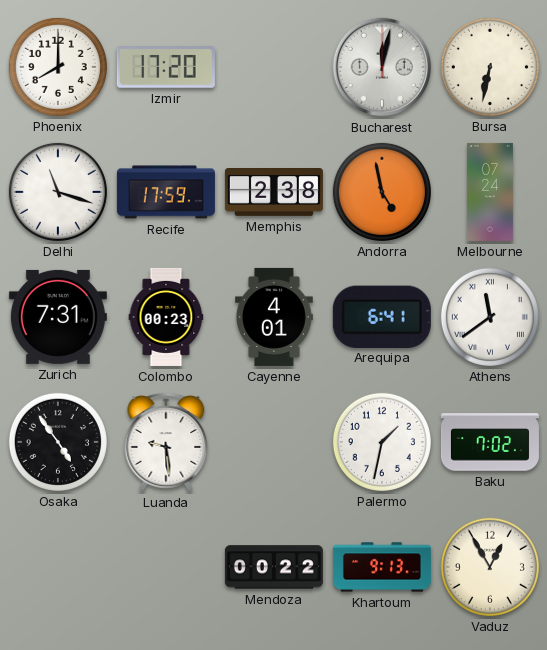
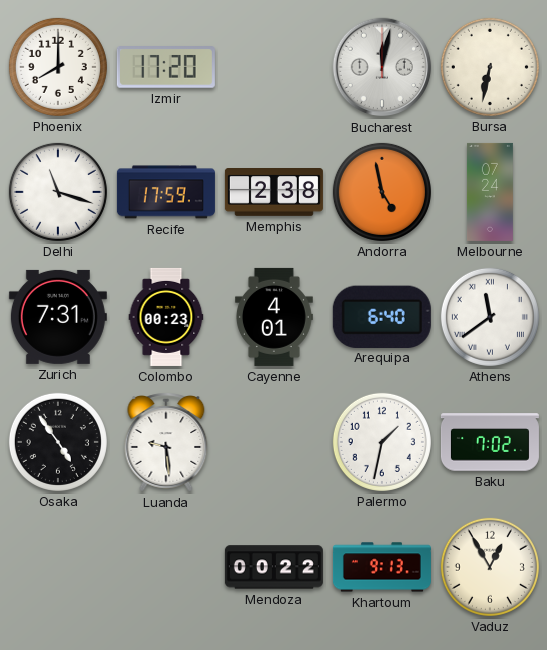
Arequipa: 6:41 -> 6:40 (382, 316)
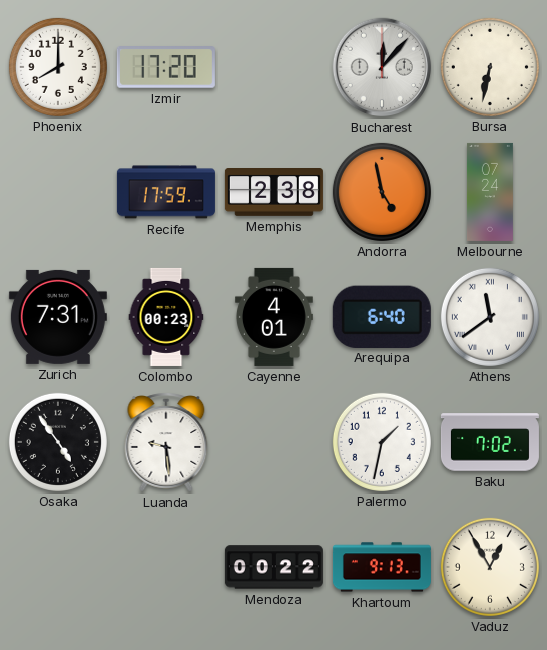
Bucharest: 12:02 -> 12:07 (382, 67)
Delhi: 11:18 -> none (58, 192)
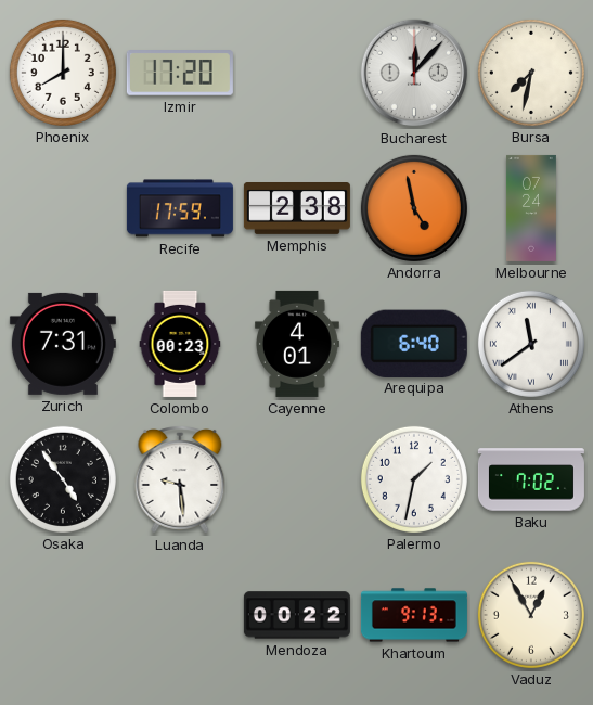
Bursa: 6:32 -> 7:32 (531, 73)
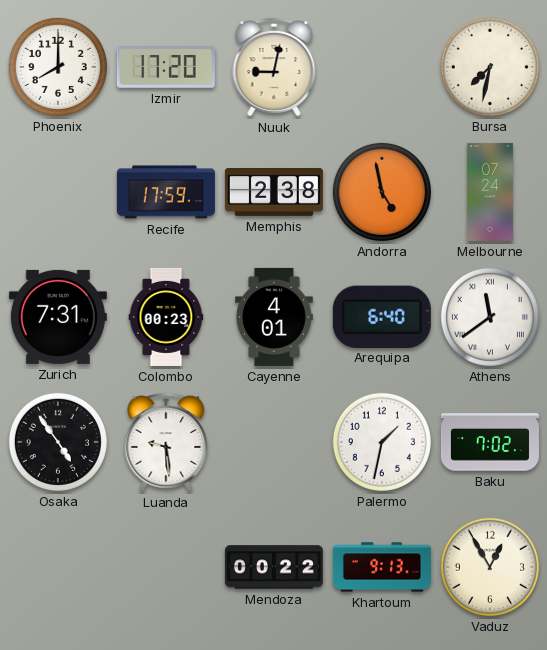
Nuuk: none -> 9:02 (274, 67)
Bucharest: 12:07 -> none (414, 73)
